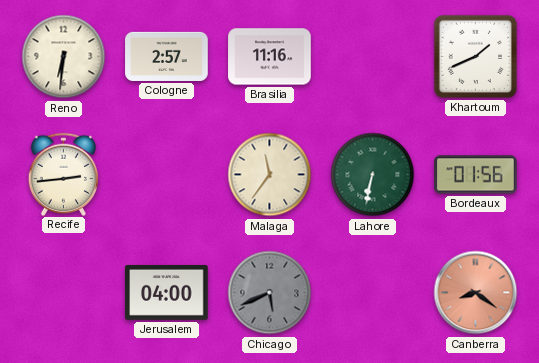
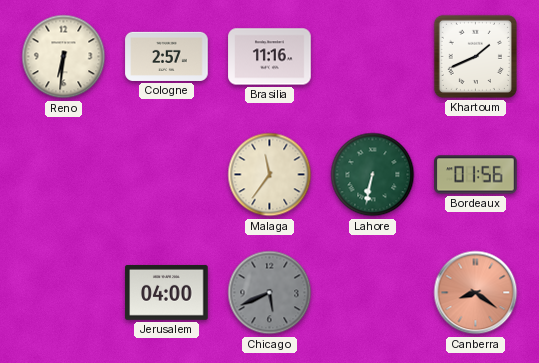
Recife: 2:44 -> none (64, 174)
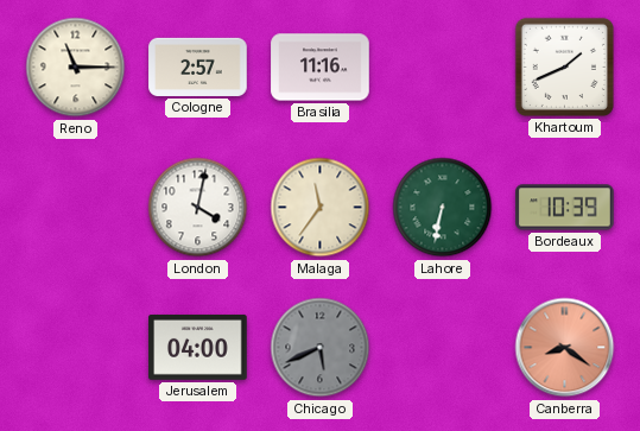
Reno: 6:31 -> 11:15 (76, 68)
London: none -> 4:02 (198, 208)
Bordeaux: 01:56 -> 10:39 (565, 208)
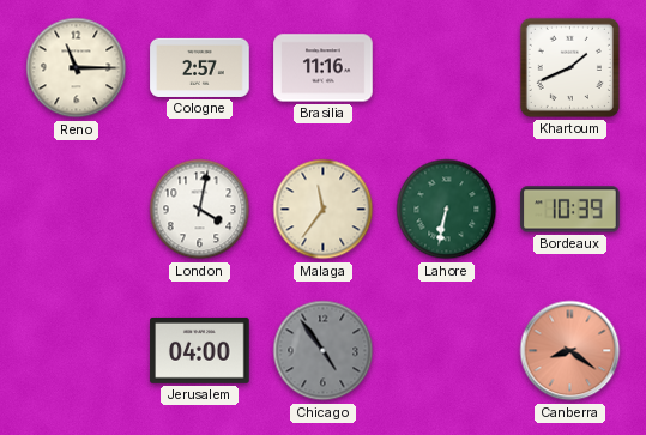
Chicago: 5:41 -> 4:54 (324, 351)
